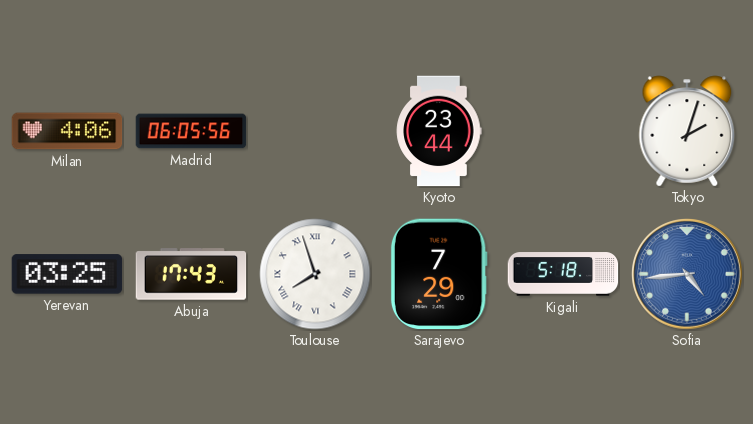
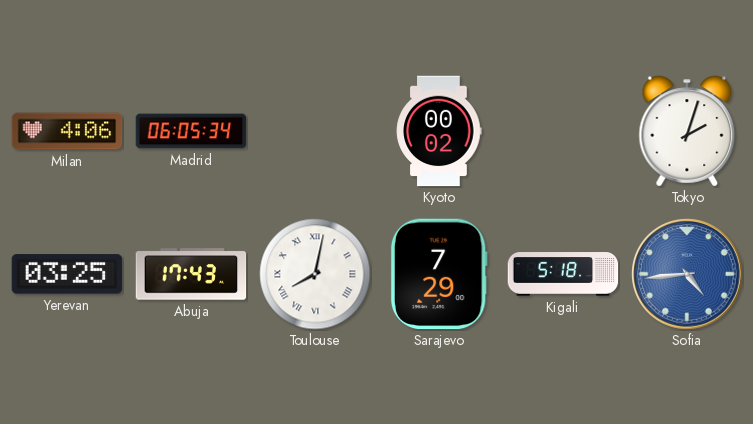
Madrid: 06:05:56 -> 06:05:34 (191, 131)
Kyoto: 23:44 -> 00:02 (439, 131)
Toulouse: 7:57 -> 8:02 (315, 274)
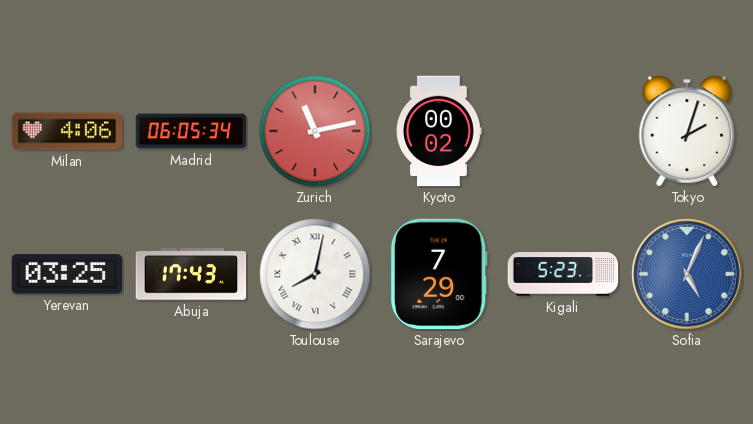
Zurich: none -> 11:13 (315, 131)
Kigali: 5:18 -> 5:23 (563, 274)
Sofia: 4:44 -> 5:04 (688, 275)
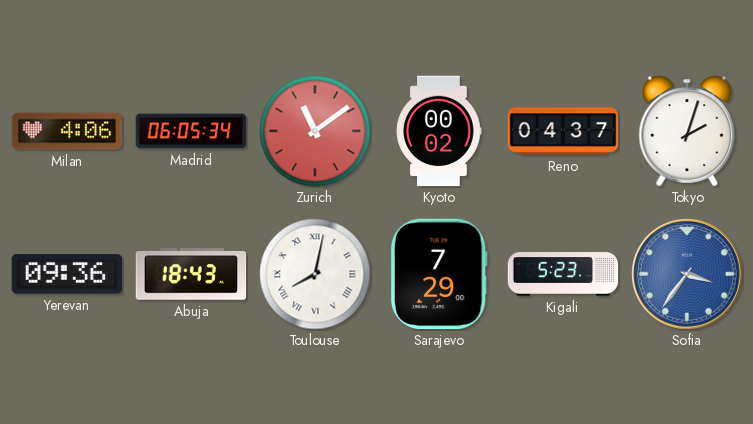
Zurich: 11:13 -> 11:09 (315, 131)
Reno: none -> 04:37 (563, 131)
Yerevan: 03:25 -> 09:36 (67, 274)
Abuja: 17:43 -> 18:43 (191, 274)
Sofia: 5:04 -> 3:36 (688, 275)
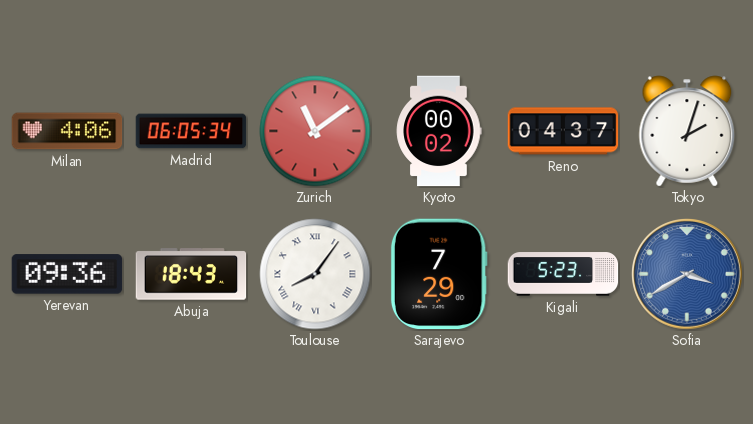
Toulouse: 8:02 -> 8:06 (315, 274)
Sofia: 3:36 -> 3:40 (688, 275)
